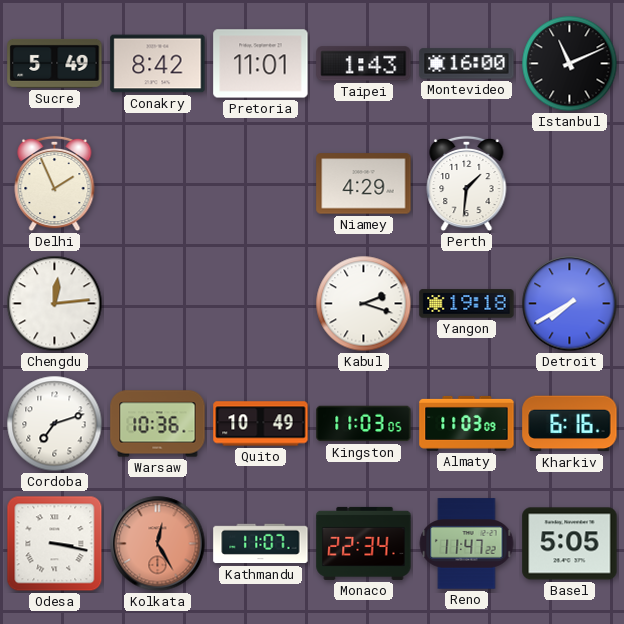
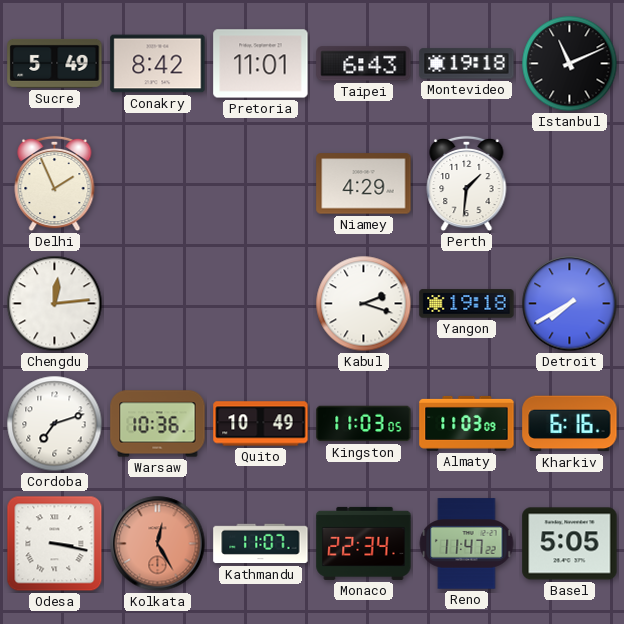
Taipei: 1:43 -> 6:43 (364, 64)
Montevideo: 16:00 -> 19:18 (467, 64)
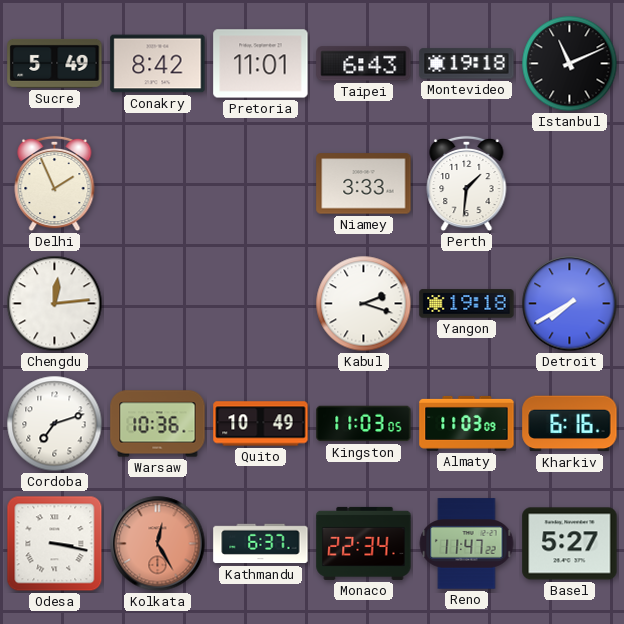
Niamey: 4:29 -> 3:33 (364, 184)
Kathmandu: 11:07 -> 6:37 (261, 544)
Basel: 5:05 -> 5:27 (570, 544)
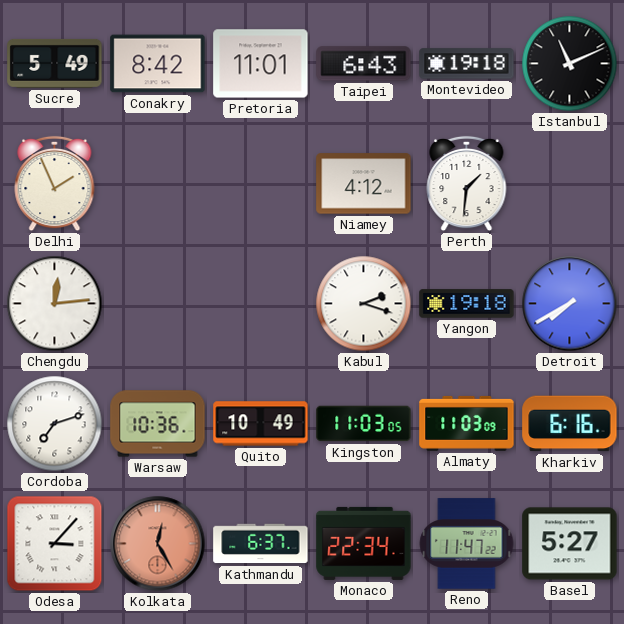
Niamey: 3:33 -> 4:12 (364, 184)
Odesa: 3:17 -> 3:07 (55, 544)
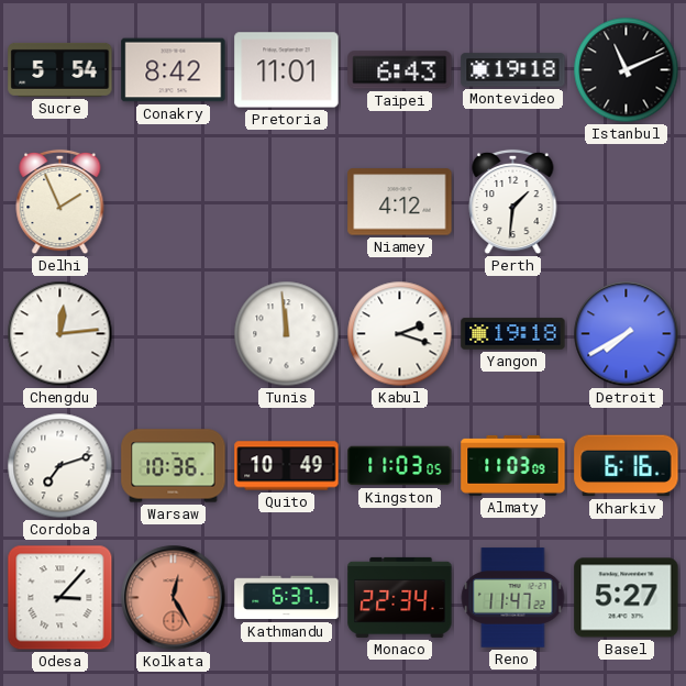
Sucre: 5:49 -> 5:54 (60, 69)
Tunis: none -> 11:59 (287, 334)
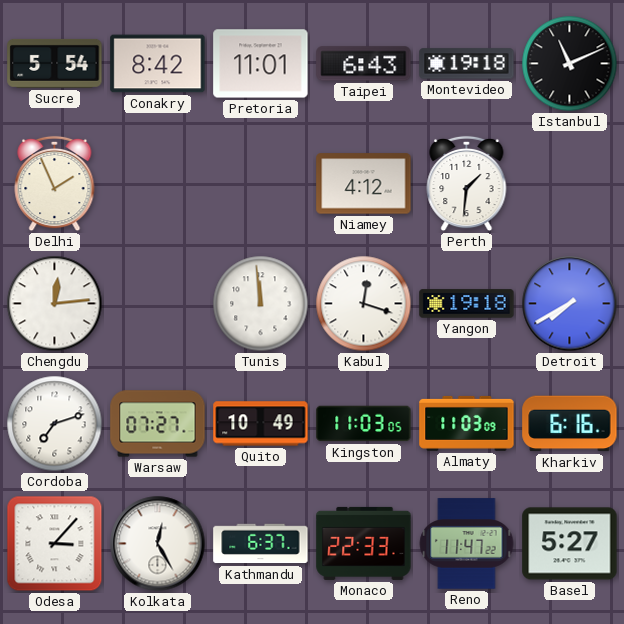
Kabul: 2:18 -> 12:18 (364, 304)
Warsaw: 10:36 -> 07:27 (158, 424)
Kolkata dial: salmon -> white (158, 544)
Monaco: 22:34 -> 22:33 (364, 543)
